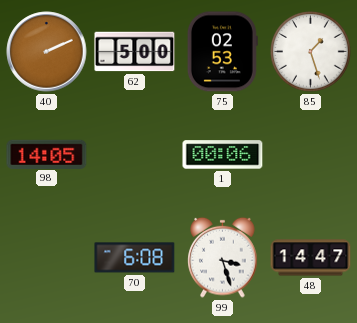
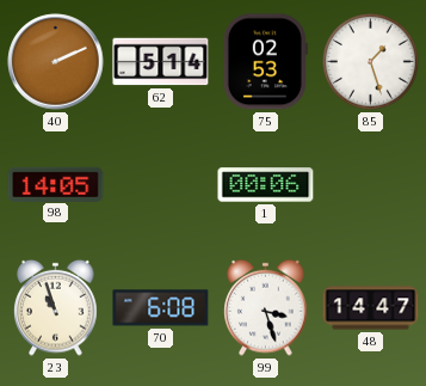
62: 5:00 -> 5:14 (161, 62)
23: none -> 10:57 (56, 307)
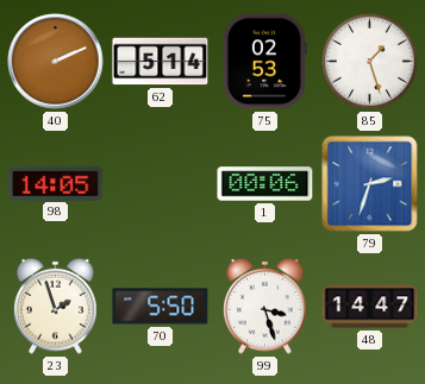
79: none -> 2:33 (370, 184)
23: 10:57 -> 1:57 (56, 306)
70: 6:08 -> 5:50 (161, 307)
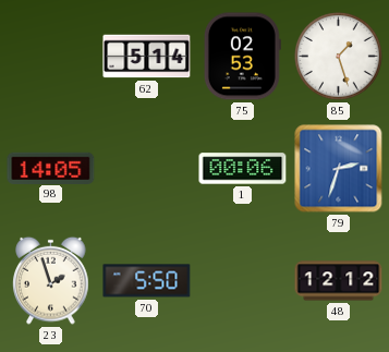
40: 2:11 -> none (56, 62)
99: 3:27 -> none (265, 306)
48: 14:47 -> 12:12 (339, 281)
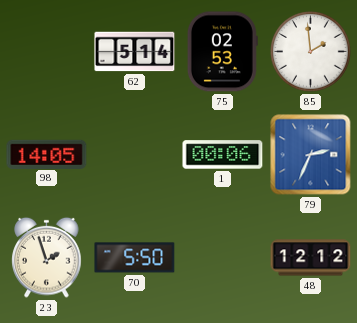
85: 1:27 -> 1:59 (311, 52)
79: 2:33 -> 2:34 (311, 155)
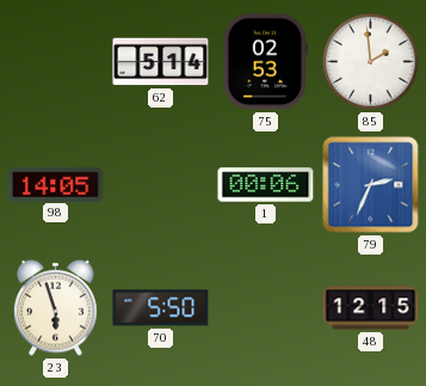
23: 1:57 -> 5:57 (56, 307)
48: 12:12 -> 12:15 (371, 308)
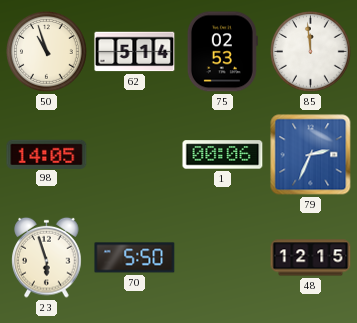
50: none -> 10:57 (47, 52)
85: 1:59 -> 11:59 (311, 52)
